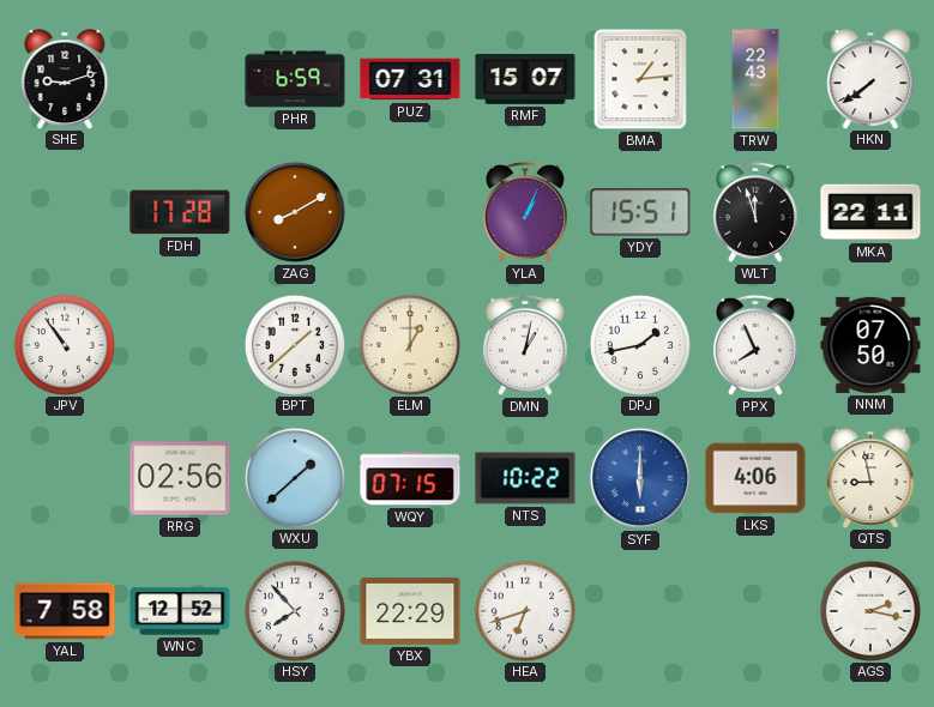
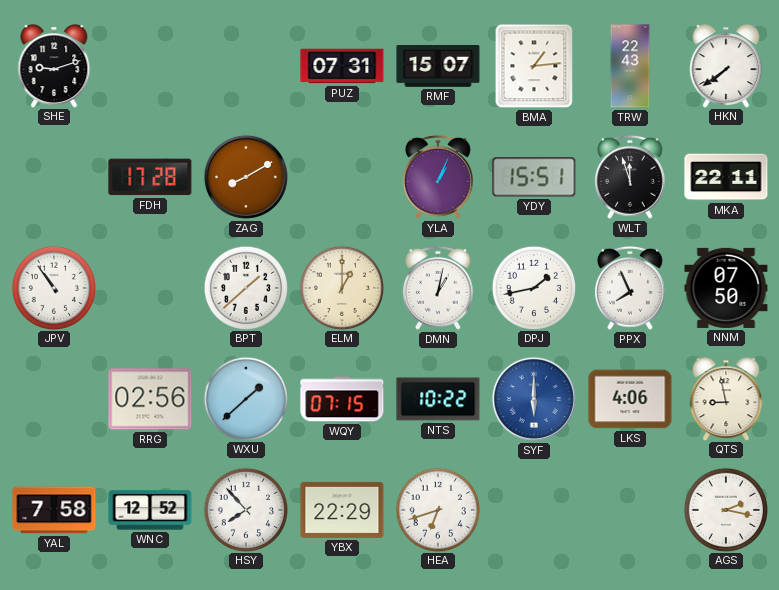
PHR: 6:59 -> none (295, 79)
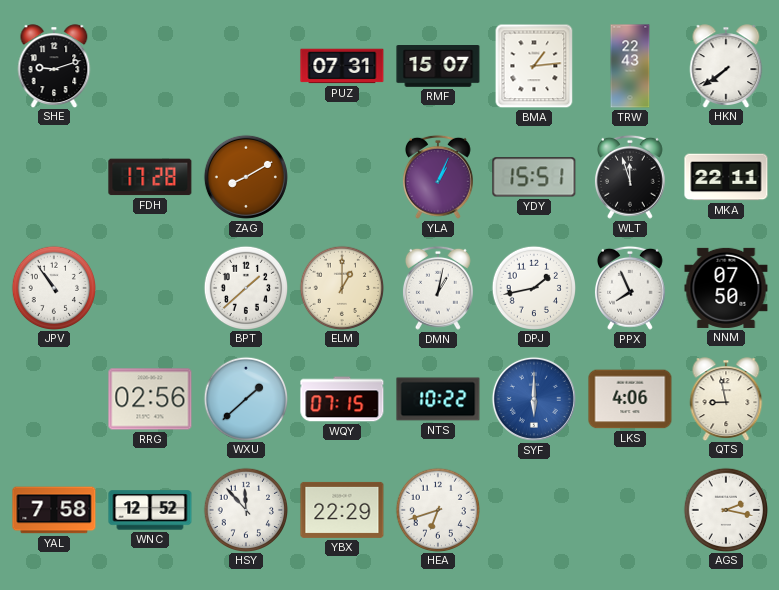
HSY: 7:53 -> 11:53 (245, 509)
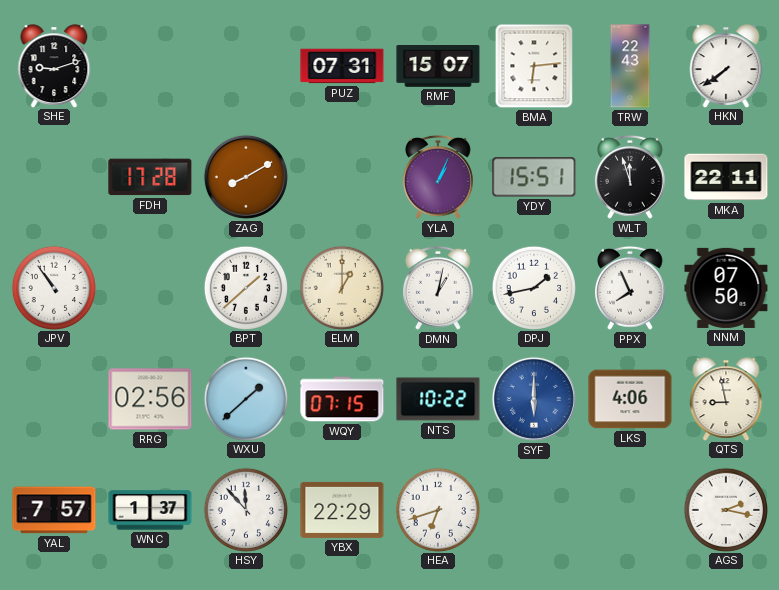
BMA: 1:14 -> 6:14 (534, 66)
YAL: 7:58 -> 7:57 (54, 510)
WNC: 12:52 -> 1:37 (150, 510)
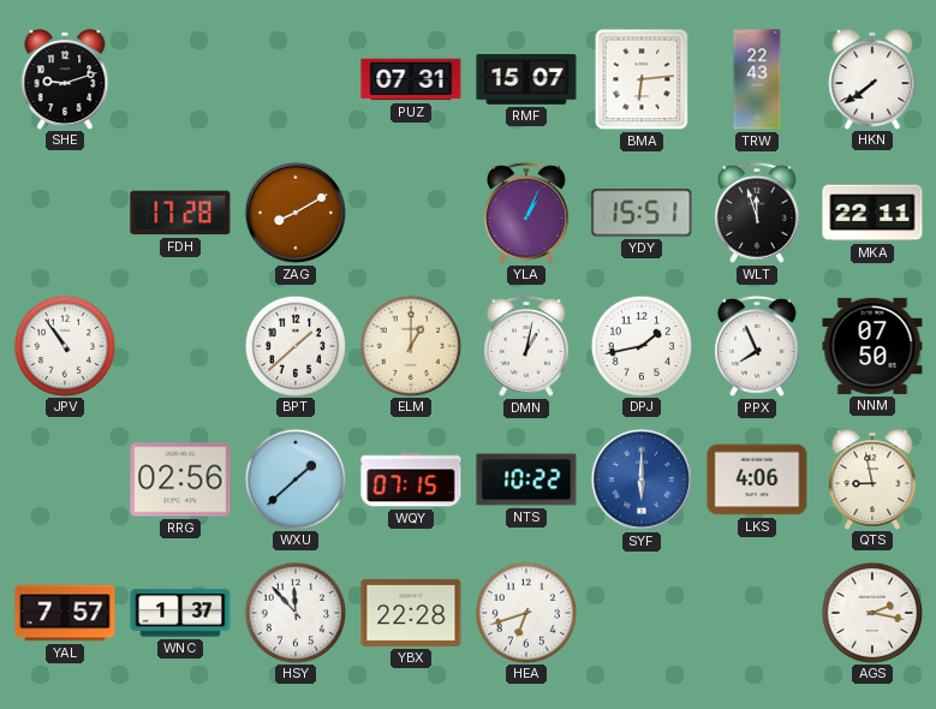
YBX: 22:29 -> 22:28 (411, 613)
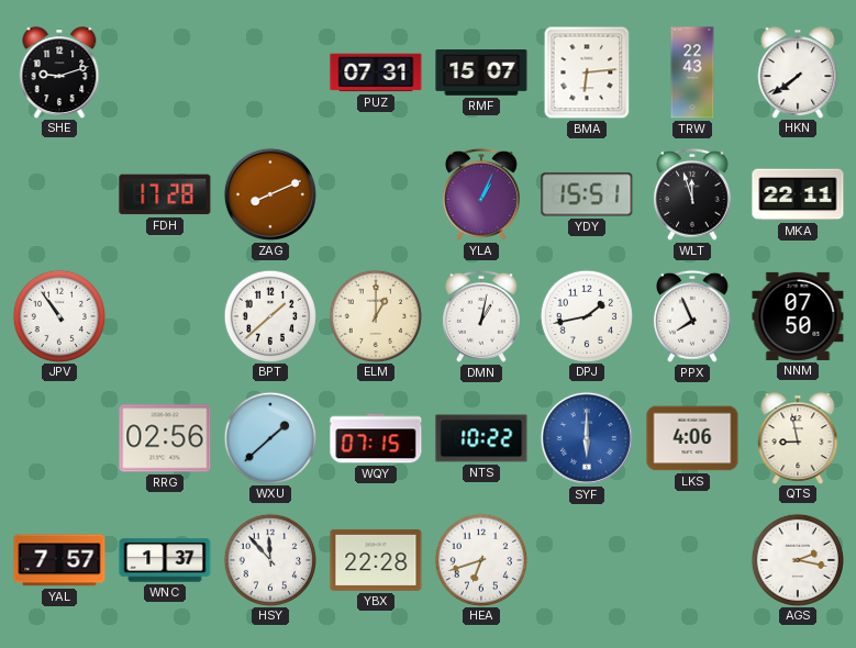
ZAG: 8:10 -> 8:11 (270, 194)
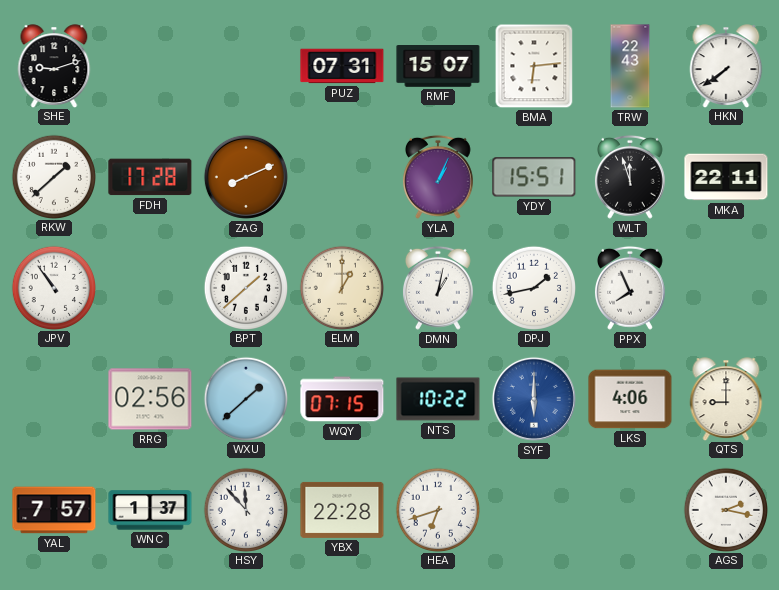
RKW: none -> 1:38 (53, 176)
NNM: 07:50 -> none (798, 316)
QTS: 8:58 -> 9:00 (726, 399)
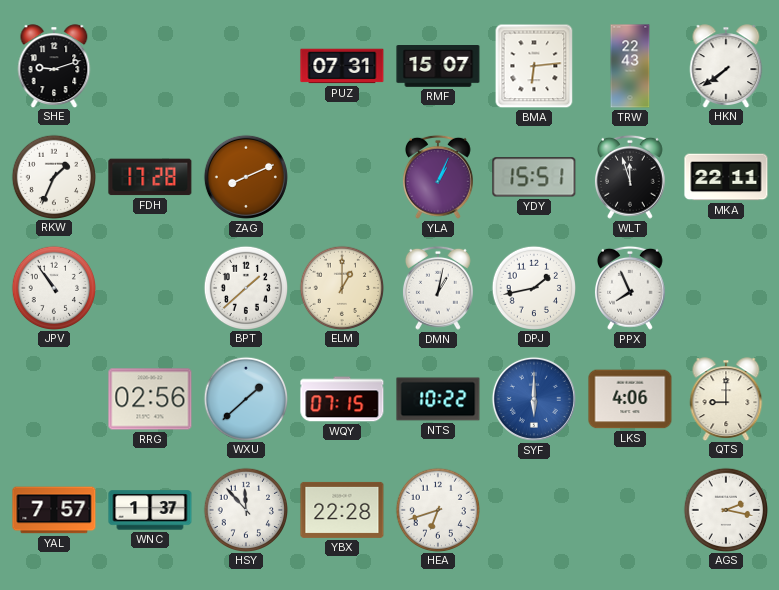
RKW: 1:38 -> 1:34 (53, 176)
